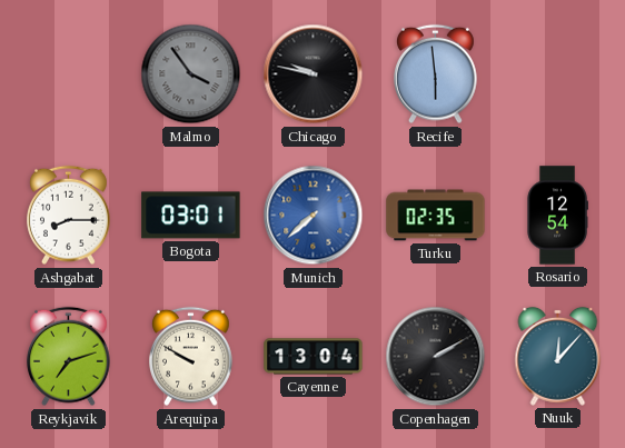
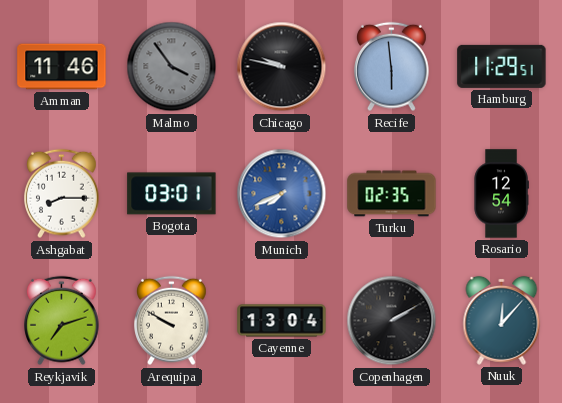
Amman: none -> 11:46 (62, 67)
Hamburg: none -> 11:29 (502, 66)
Munich: 7:38 -> 7:41 (282, 194)
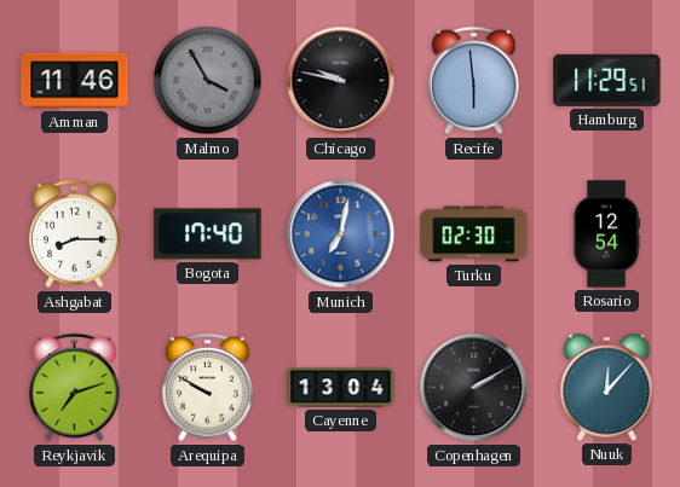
Malmo: 3:54 -> 3:55 (208, 81)
Bogota: 03:01 -> 17:40 (208, 234)
Munich: 7:41 -> 7:02 (341, 234)
Turku: 02:35 -> 02:30 (474, 234)
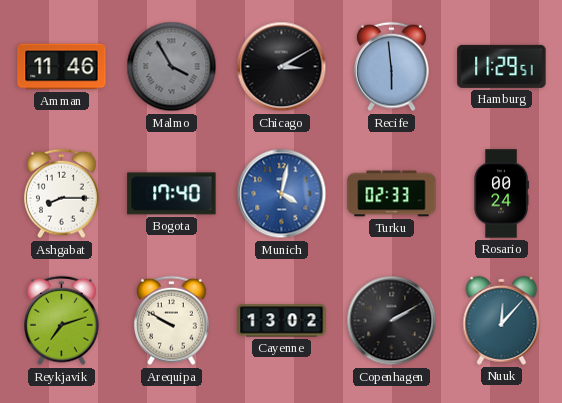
Chicago: 9:47 -> 3:10 (282, 67)
Munich: 7:02 -> 4:02 (282, 194)
Turku: 02:30 -> 02:33 (392, 194)
Rosario: 12:54 -> 00:24 (501, 194)
Cayenne: 13:04 -> 13:02 (282, 321)
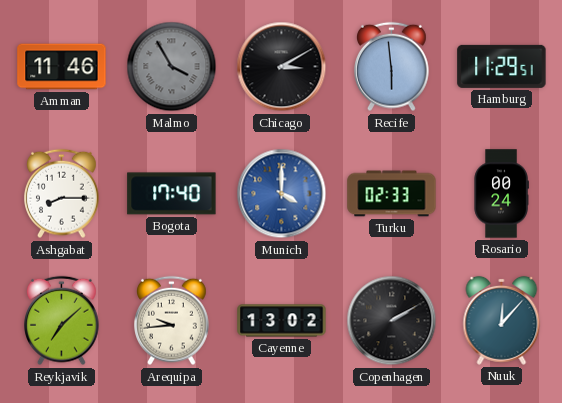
Munich: 4:02 -> 4:00 (282, 194)
Reykjavik: 7:12 -> 7:08 (62, 321)
Arequipa: 9:50 -> 9:44 (172, 321)
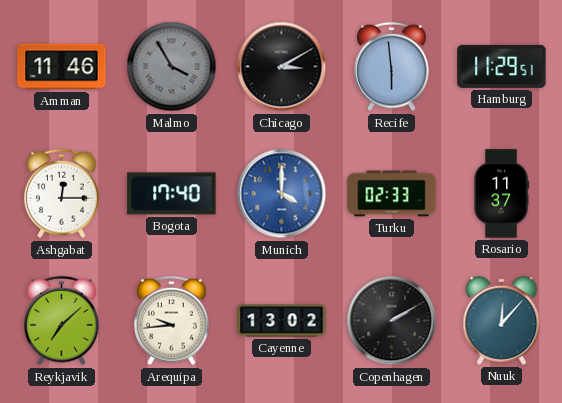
Ashgabat: 8:15 -> 12:15 (62, 194)
Rosario: 00:24 -> 11:37 (501, 194)
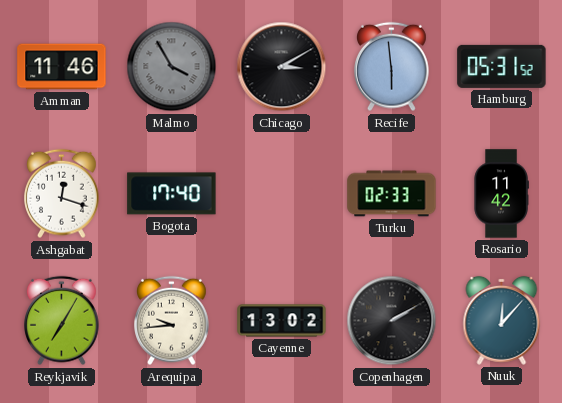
Hamburg: 11:29 -> 05:31 (502, 66)
Ashgabat: 12:15 -> 12:18 (62, 194)
Munich: 4:00 -> none (282, 194)
Rosario: 11:37 -> 11:42 (501, 194)
Reykjavik: 7:08 -> 7:05 (62, 321)
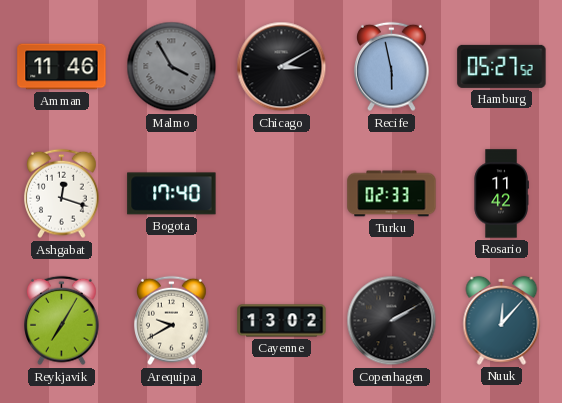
Recife: 5:59 -> 5:58 (392, 67)
Hamburg: 05:31 -> 05:27 (502, 66)
Arequipa: 9:44 -> 9:40 (172, 321)
